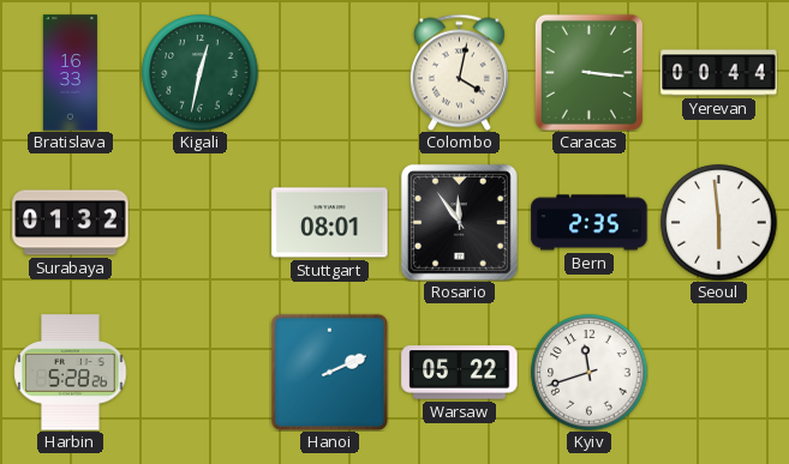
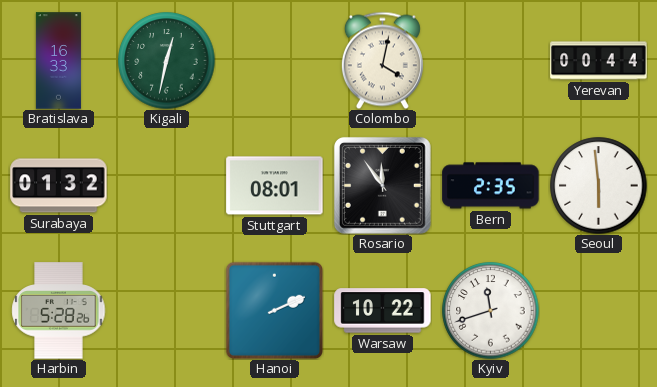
Caracas: 3:16 -> none (588, 72)
Warsaw: 05:22 -> 10:22 (383, 311)
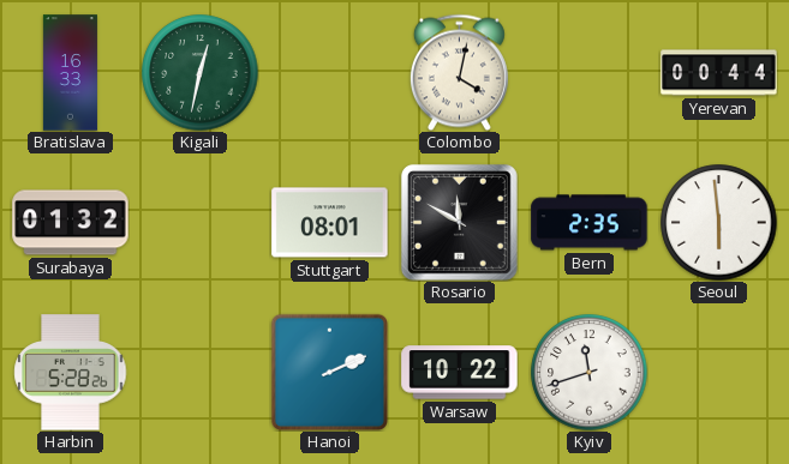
Rosario: 11:54 -> 11:50 (459, 222)
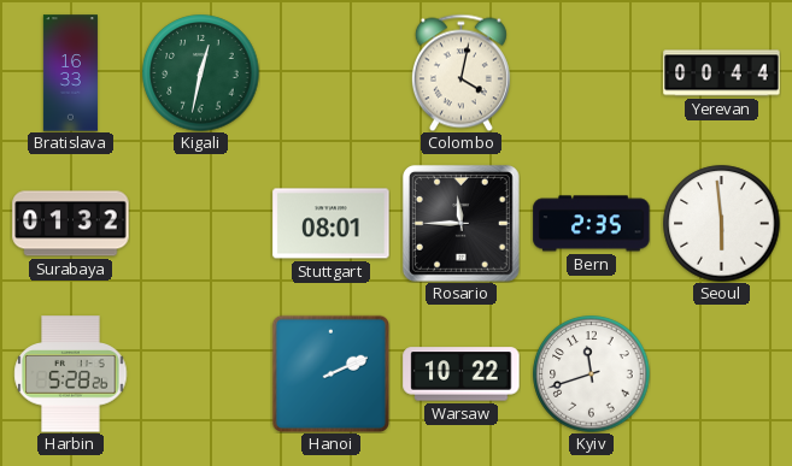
Rosario: 11:50 -> 11:45 (460, 223)
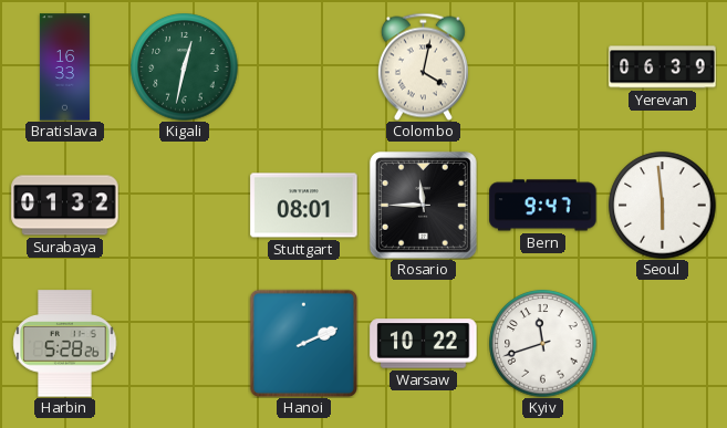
Yerevan: 00:44 -> 06:39 (663, 67)
Bern: 2:35 -> 9:47 (543, 206)
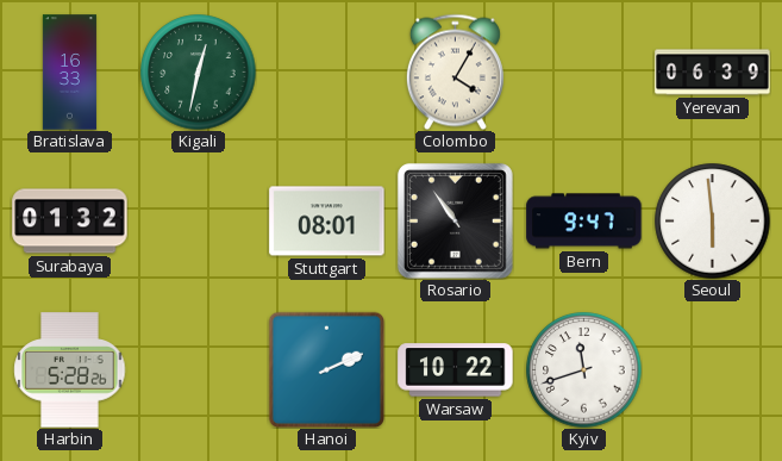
Colombo: 4:02 -> 4:05 (455, 71)
Rosario: 11:45 -> 10:54 (455, 220)
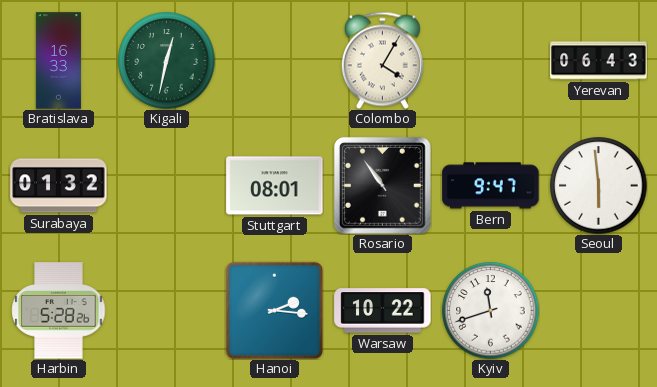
Yerevan: 06:39 -> 06:43 (599, 61)
Hanoi: 2:11 -> 2:16 (274, 310)
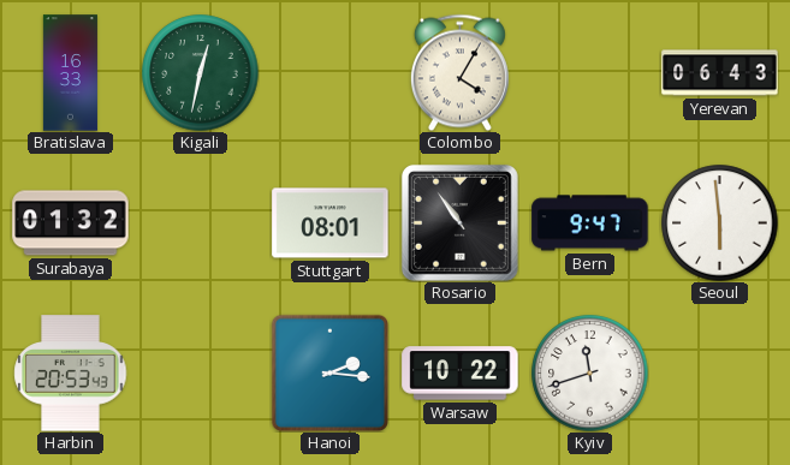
Harbin: 5:28 -> 20:53 (71, 374)
